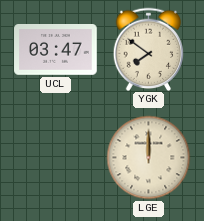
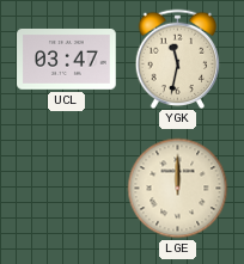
YGK: 7:51 -> 11:32 (178, 59)
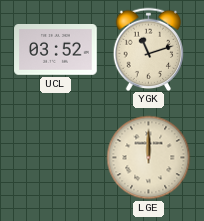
UCL: 03:47 -> 03:52 (56, 50)
YGK: 11:32 -> 11:12 (149, 49)
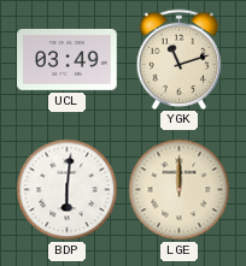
UCL: 03:52 -> 03:49 (68, 60)
BDP: none -> 6:01 (68, 190)
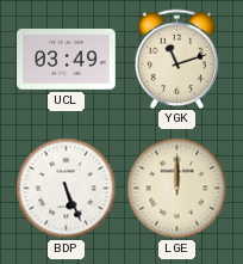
BDP: 6:01 -> 5:26 (67, 189)
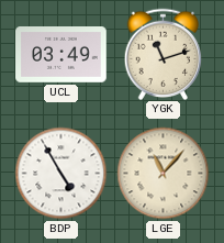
BDP: 5:26 -> 4:55 (61, 174)
LGE: 12:00 -> 11:07 (164, 174)
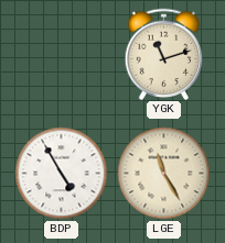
UCL: 03:49 -> none (61, 55)
LGE: 11:07 -> 11:25 (164, 174)
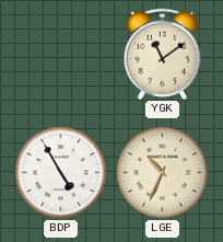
YGK: 11:12 -> 11:09 (163, 54)
LGE: 11:25 -> 10:34 (163, 173)
